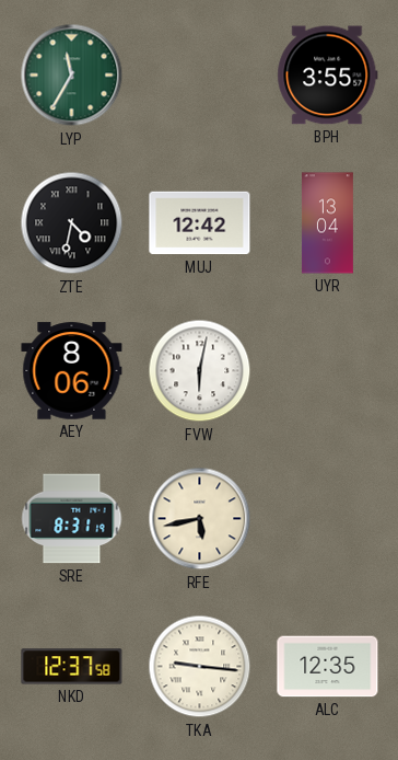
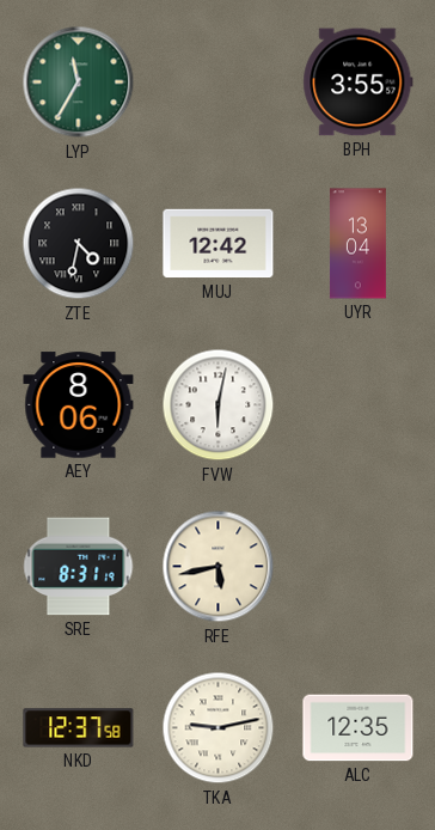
TKA: 9:16 -> 9:13 (219, 728)
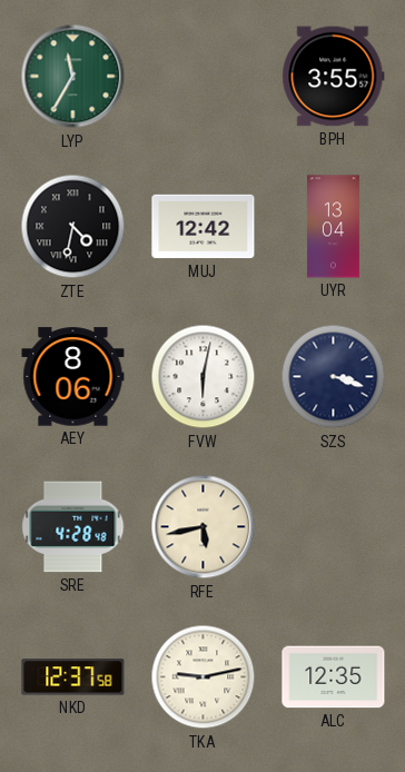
SZS: none -> 3:18 (334, 377)
SRE: 8:31 -> 4:28 (73, 527)
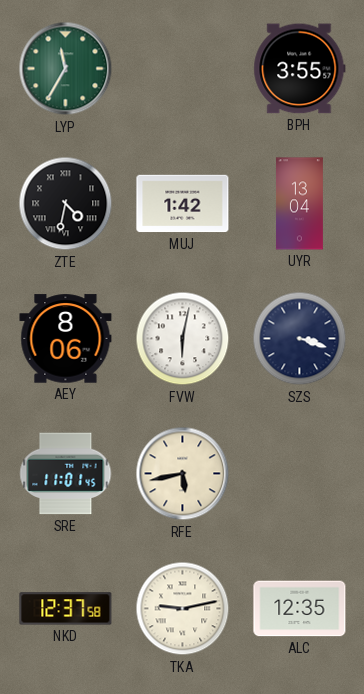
MUJ: 12:42 -> 1:42 (183, 204)
SRE: 4:28 -> 11:01 (66, 474)
